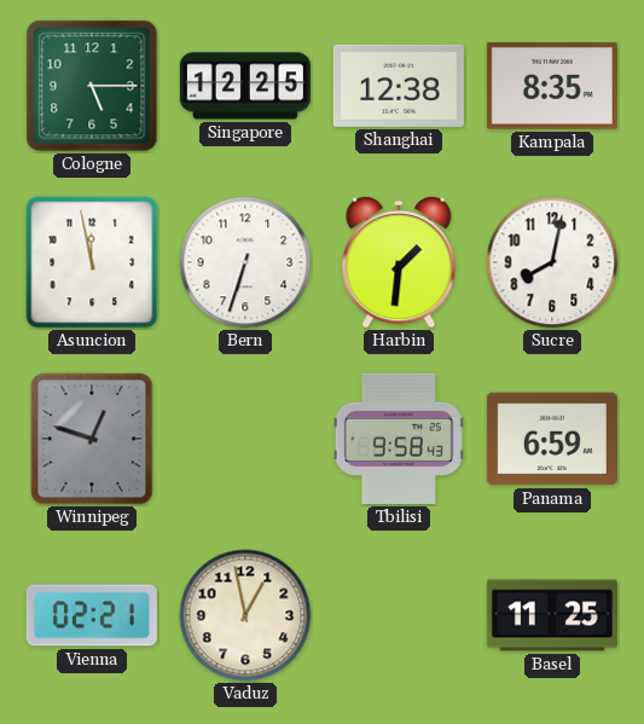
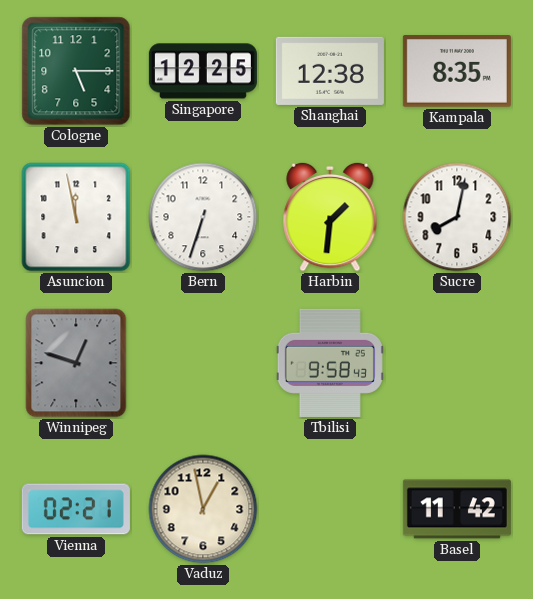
Panama: 6:59 -> none (552, 439)
Basel: 11:25 -> 11:42 (457, 509)
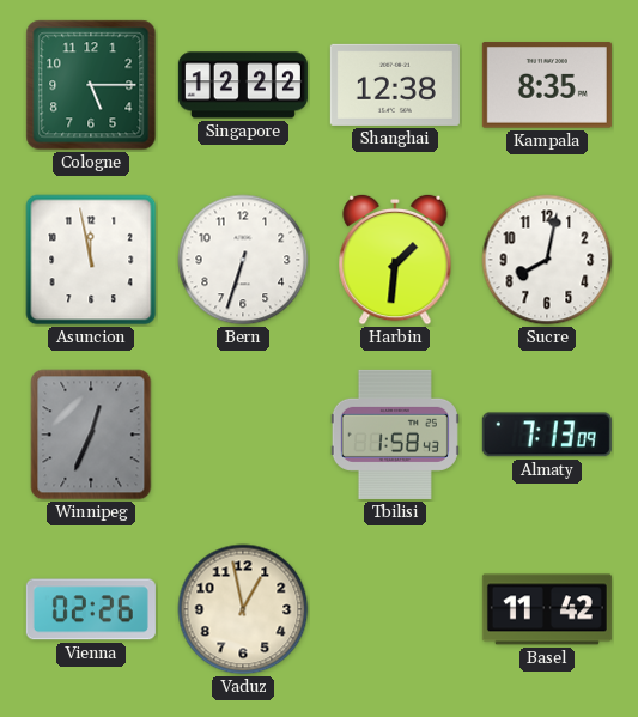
Singapore: 12:25 -> 12:22 (243, 85)
Winnipeg: 12:48 -> 12:34 (91, 435)
Tbilisi: 9:58 -> 1:58 (395, 435)
Almaty: none -> 7:13 (547, 435)
Vienna: 02:21 -> 02:26 (91, 609)
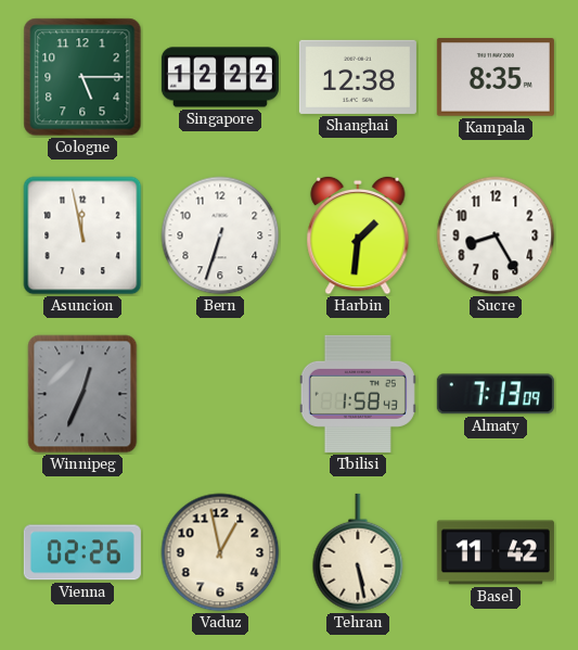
Sucre: 8:02 -> 8:25 (496, 235)
Tehran: none -> 5:28 (358, 552)
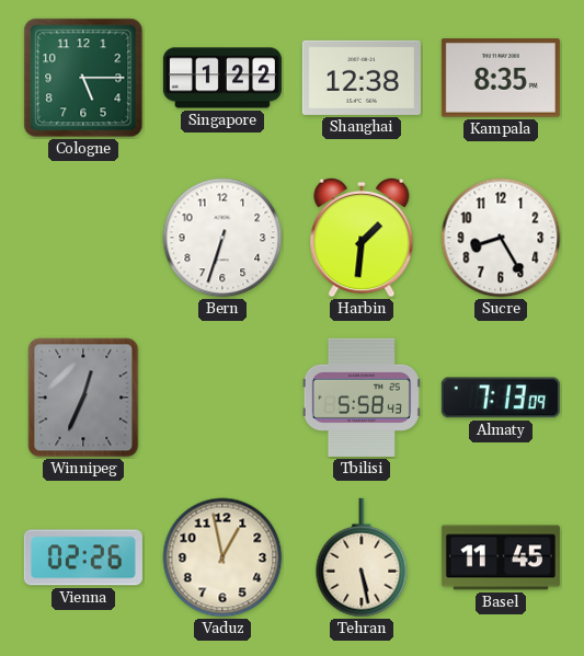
Singapore: 12:22 -> 1:22 (222, 78)
Asuncion: 11:58 -> none (82, 235)
Tbilisi: 1:58 -> 5:58 (362, 398)
Basel: 11:42 -> 11:45 (501, 557)
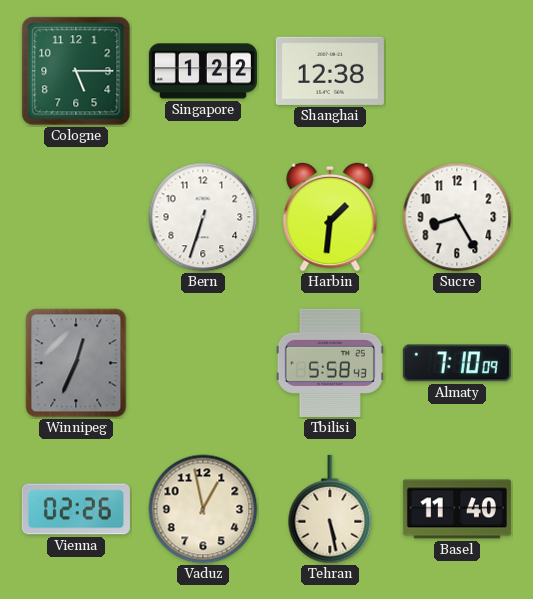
Kampala: 8:35 -> none (501, 78)
Almaty: 7:13 -> 7:10 (457, 363)
Basel: 11:45 -> 11:40 (457, 509)
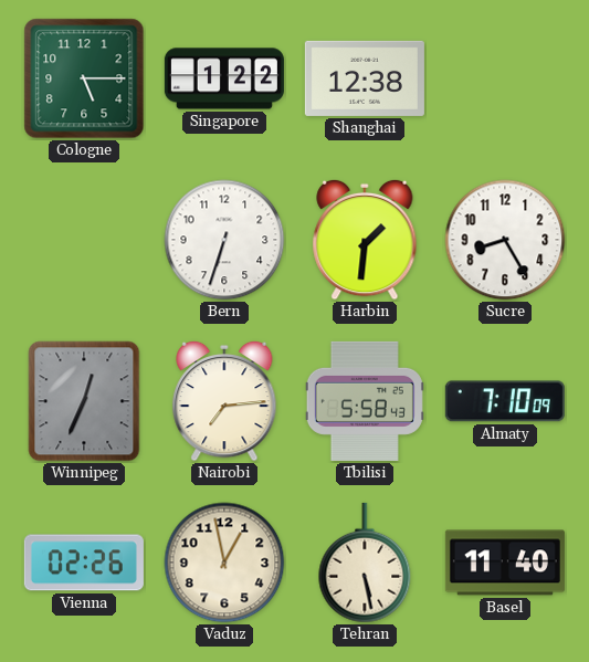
Nairobi: none -> 7:14 (224, 401)
